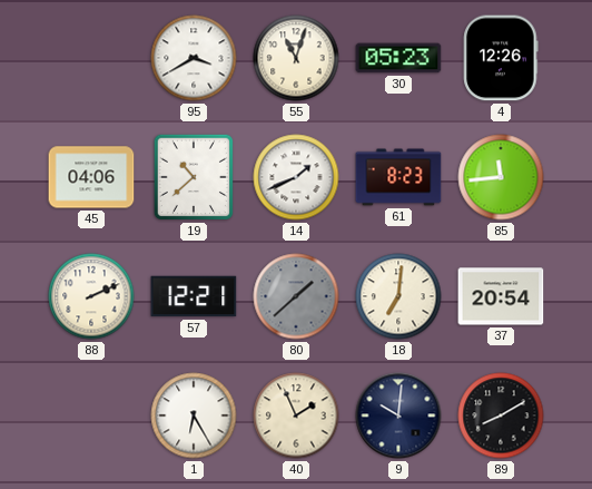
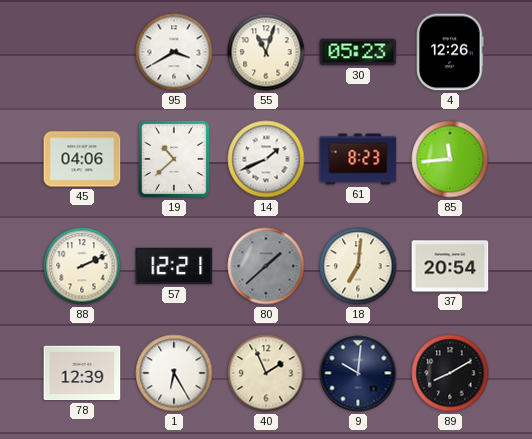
78: none -> 12:39 (82, 373)
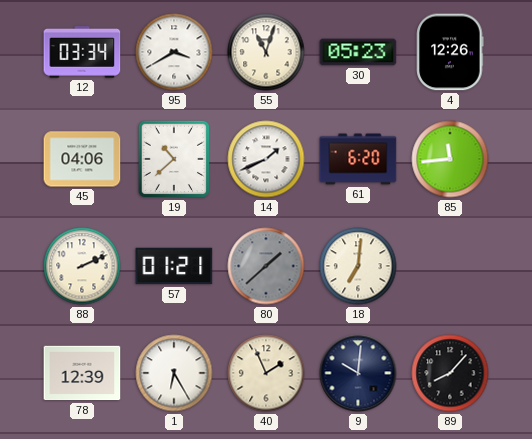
12: none -> 03:34 (82, 53)
61: 8:23 -> 6:20 (358, 159)
57: 12:21 -> 01:21 (174, 266)
37: 20:54 -> none (450, 266)
89: 8:10 -> 8:07 (450, 373)
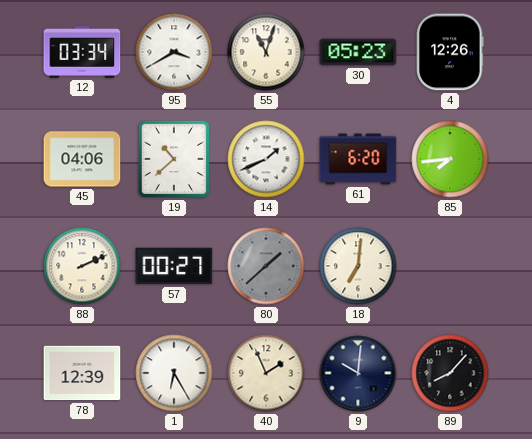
85: 11:44 -> 7:44 (450, 159)
57: 01:21 -> 00:27 (174, 266)
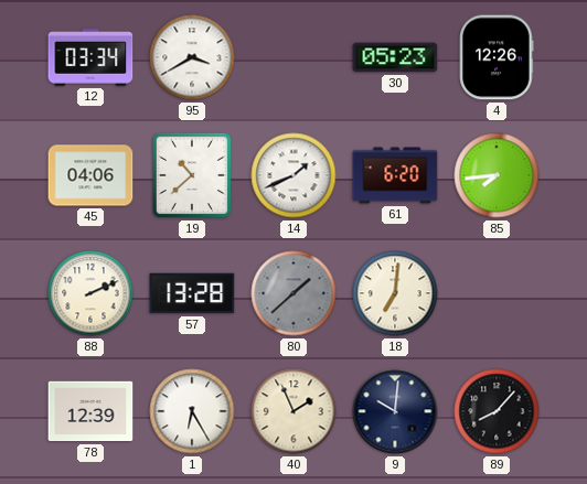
55: 11:03 -> none (266, 52)
57: 00:27 -> 13:28 (192, 293)
